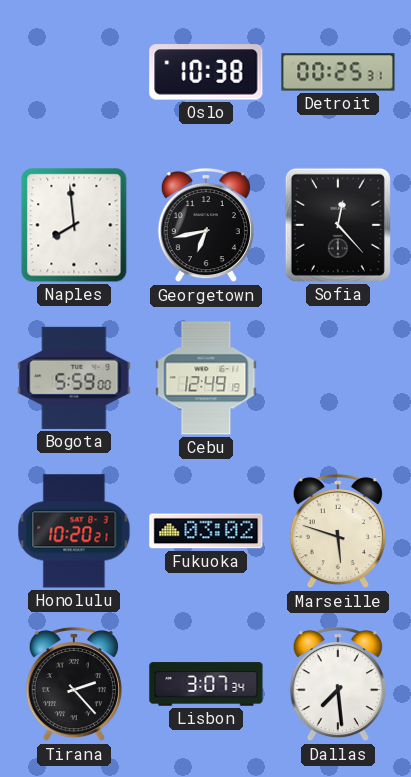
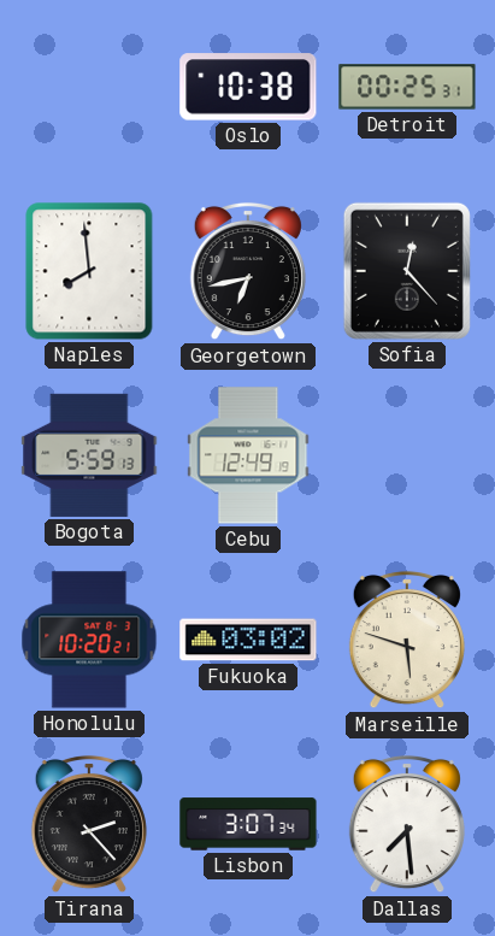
Bogota: 5:59:00 -> 5:59:13 (89, 455)
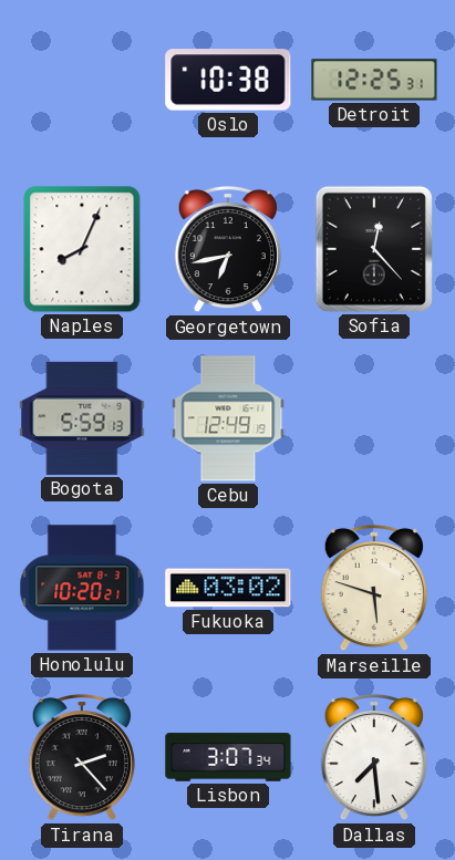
Detroit: 00:25 -> 12:25 (374, 80)
Naples: 7:59 -> 8:04 (82, 249)
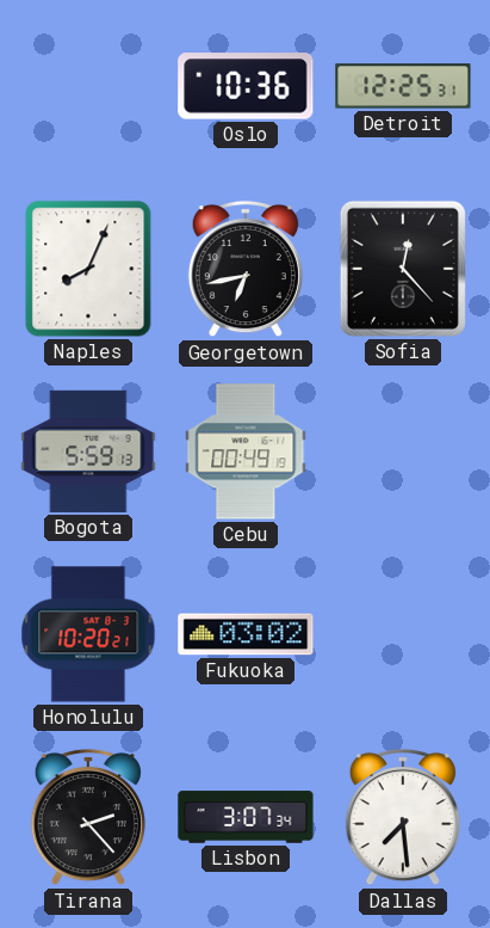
Oslo: 10:38 -> 10:36 (246, 86)
Cebu: 12:49 -> 00:49 (246, 451)
Marseille: 5:48 -> none (374, 588)
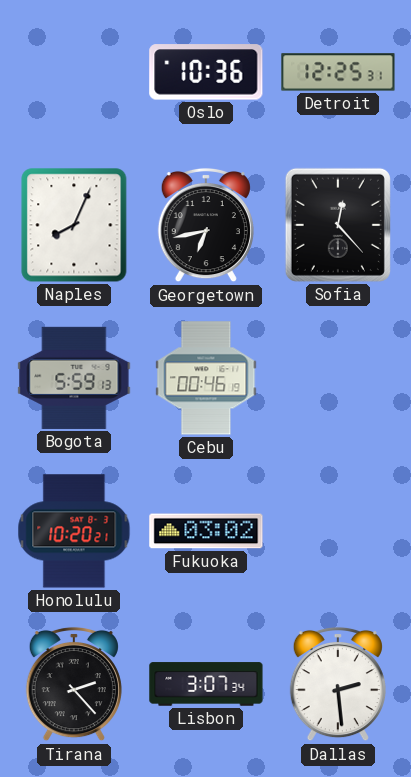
Cebu: 00:49 -> 00:46 (206, 378)
Dallas: 7:29 -> 2:29 (338, 684)
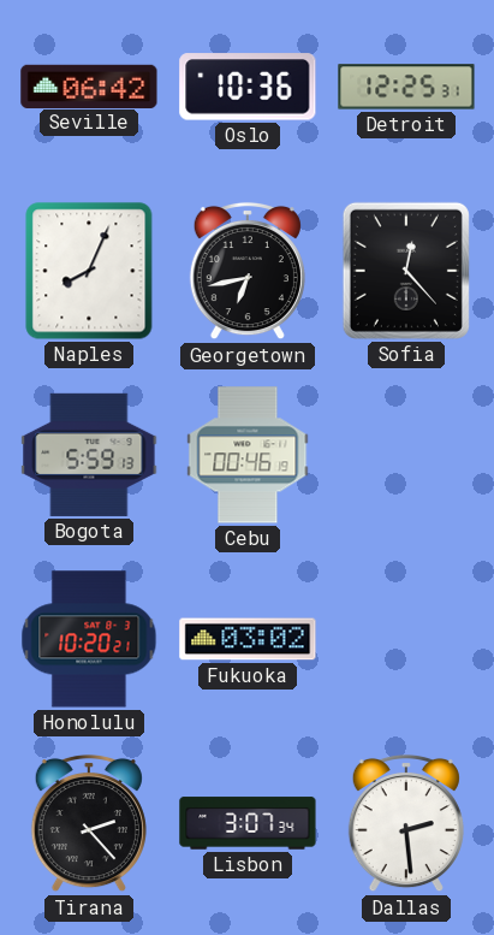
Seville: none -> 06:42 (89, 85)
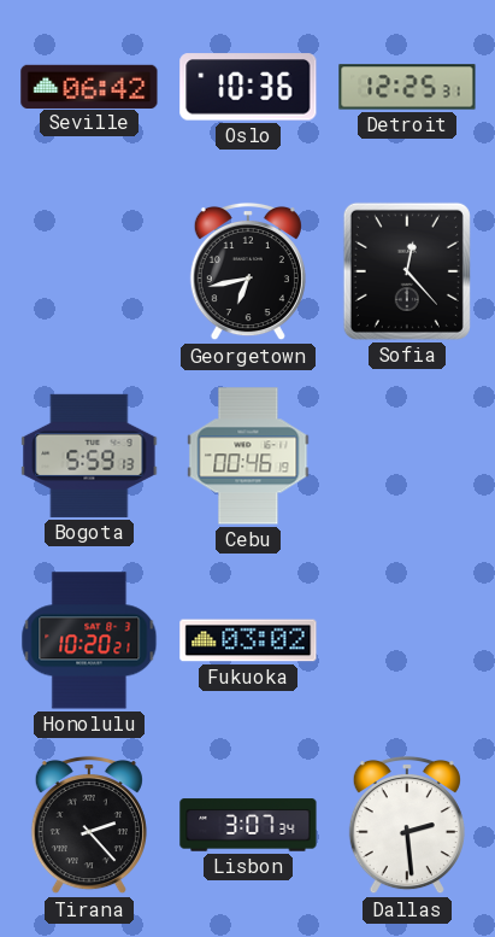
Naples: 8:04 -> none (89, 271)
